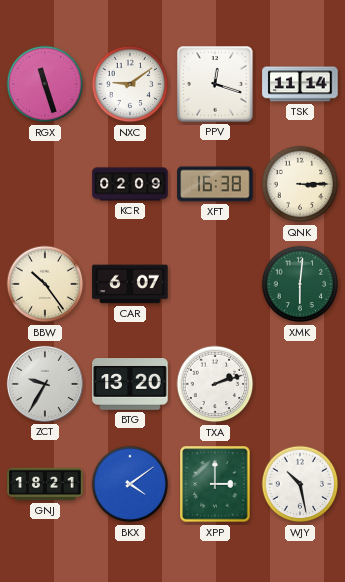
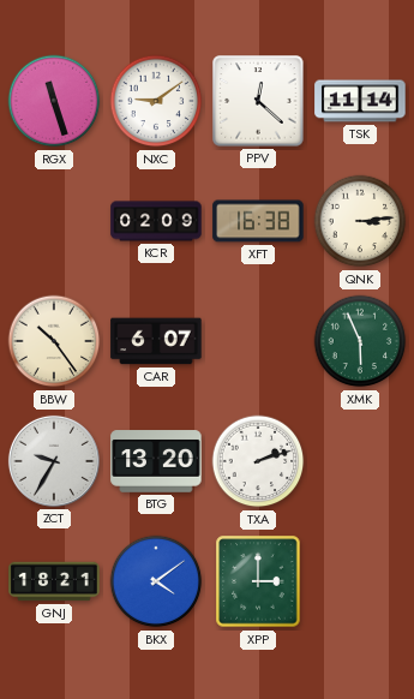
PPV: 12:18 -> 12:22 (258, 101)
QNK: 3:15 -> 3:14 (360, 221)
XMK: 6:01 -> 5:56 (360, 341)
WJY: 10:28 -> none (300, 484)
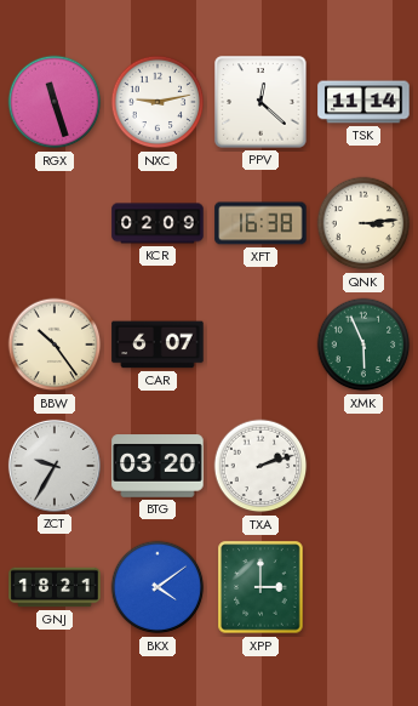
NXC: 9:09 -> 9:13 (158, 102)
BTG: 13:20 -> 03:20 (158, 466)
